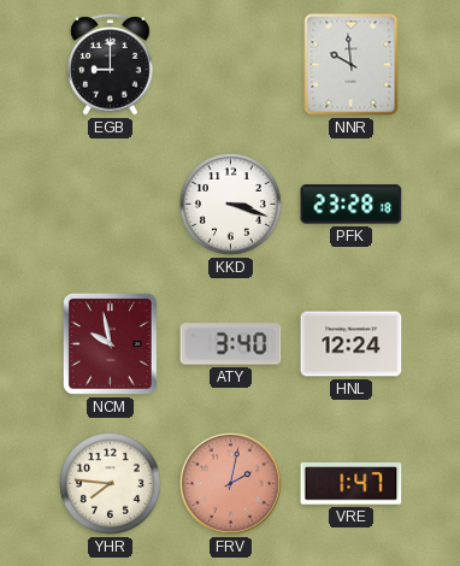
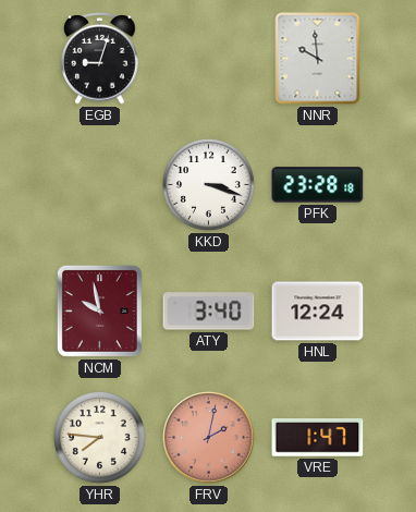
EGB: 9:00 -> 9:03 (100, 59)
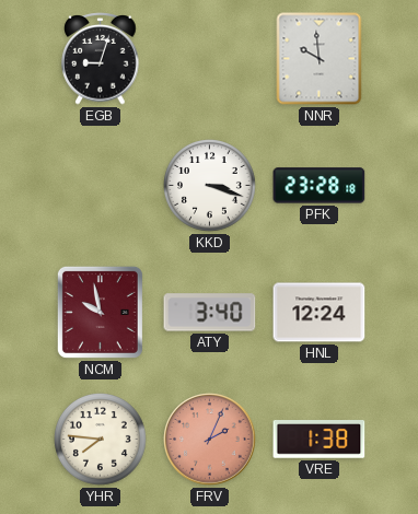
FRV: 2:02 -> 2:04 (210, 440)
VRE: 1:47 -> 1:38 (320, 440)
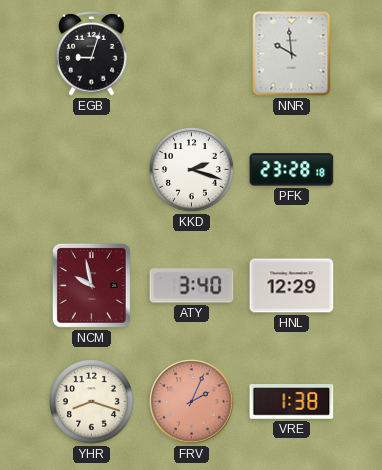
KKD: 3:18 -> 2:18 (192, 170)
HNL: 12:24 -> 12:29 (292, 286)
YHR: 7:46 -> 8:18 (92, 402)
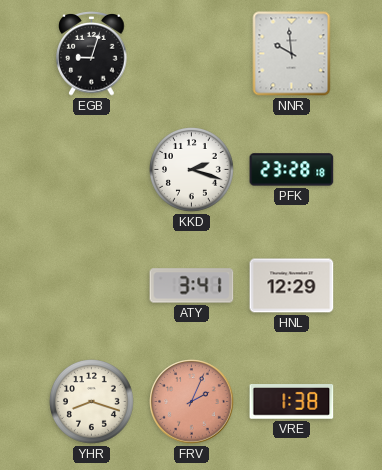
NCM: 9:58 -> none (91, 285)
ATY: 3:40 -> 3:41 (192, 286)
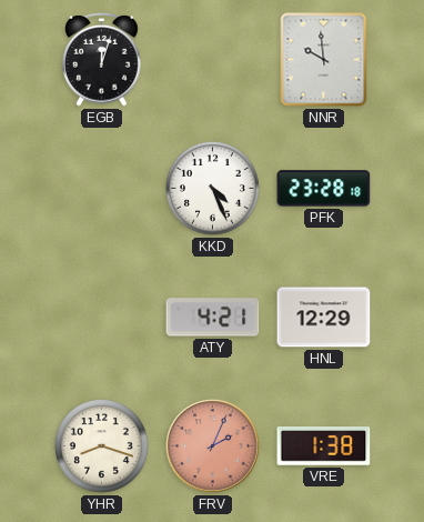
EGB: 9:03 -> 12:03 (102, 60)
KKD: 2:18 -> 4:26 (213, 189)
ATY: 3:41 -> 4:21 (213, 318)
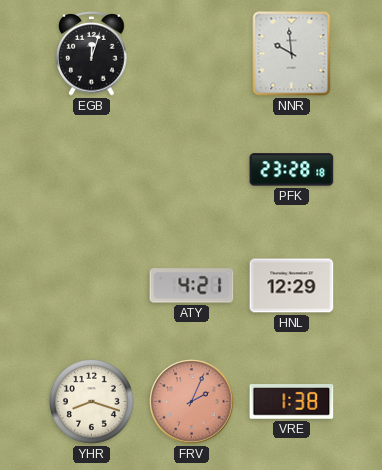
KKD: 4:26 -> none (213, 189)
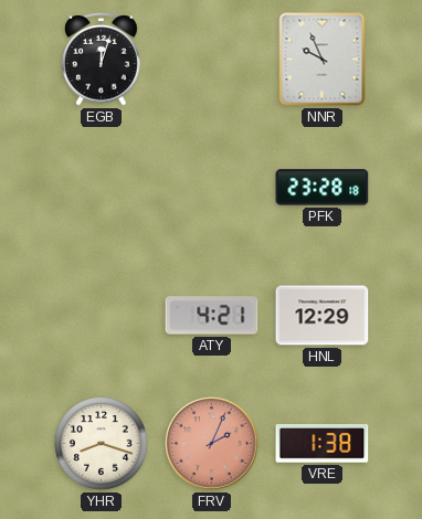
NNR: 9:59 -> 9:56 (323, 60)
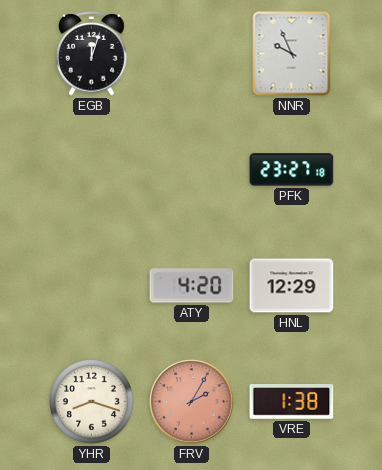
PFK: 23:28 -> 23:27 (292, 170)
ATY: 4:21 -> 4:20 (192, 286)
FRV: 2:04 -> 2:05 (192, 402)
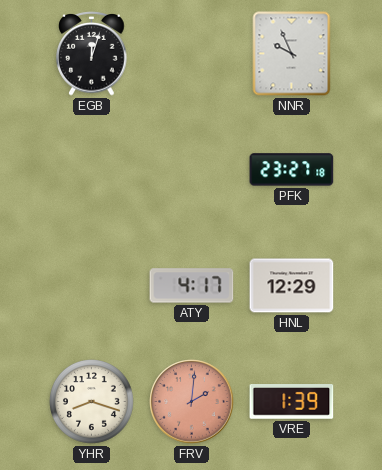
ATY: 4:20 -> 4:17 (192, 286)
FRV: 2:05 -> 2:01 (192, 402)
VRE: 1:38 -> 1:39 (292, 402)
